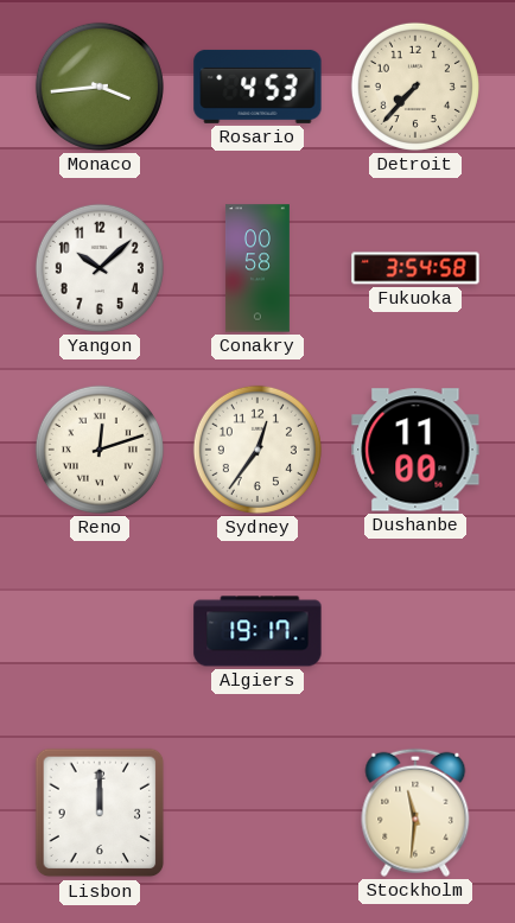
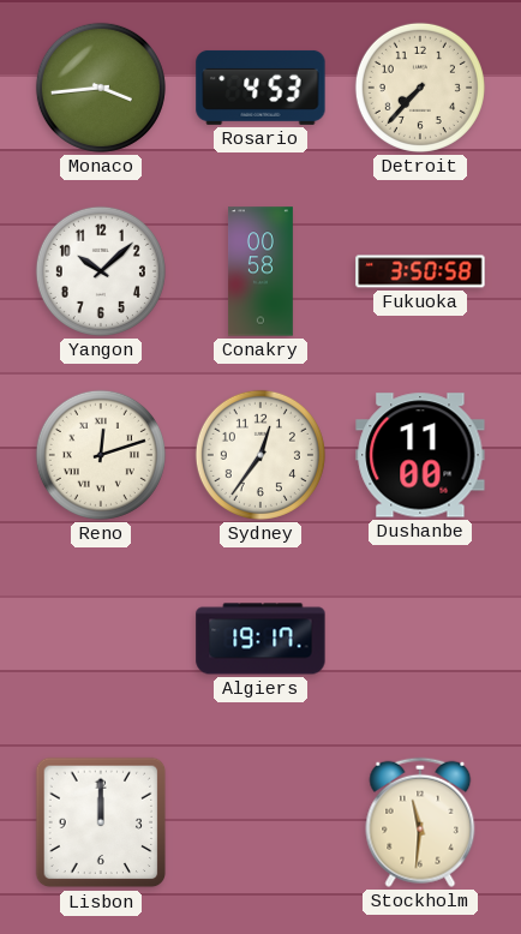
Fukuoka: 3:54 -> 3:50 (420, 271)
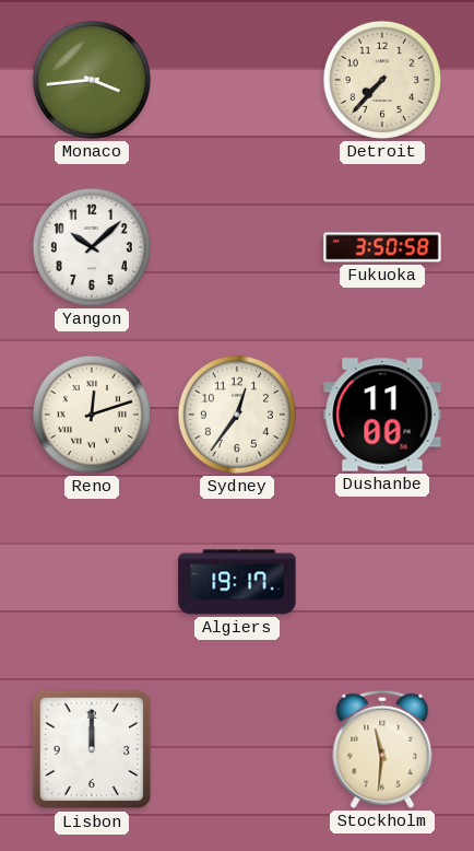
Rosario: 4:53 -> none (260, 88)
Conakry: 00:58 -> none (260, 271)
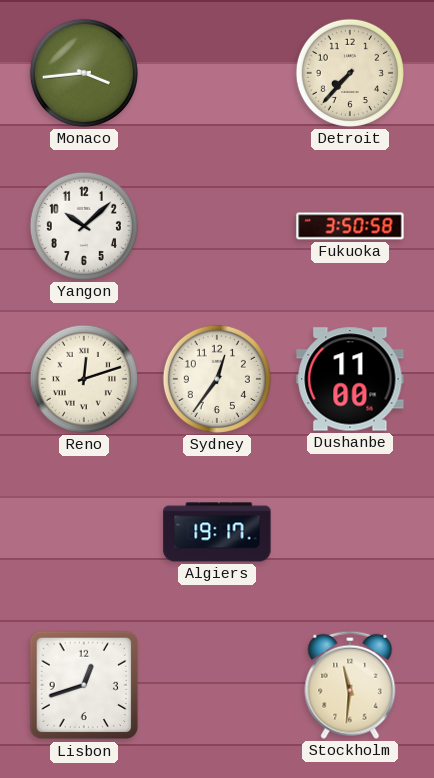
Lisbon: 12:00 -> 12:42 (84, 685)
